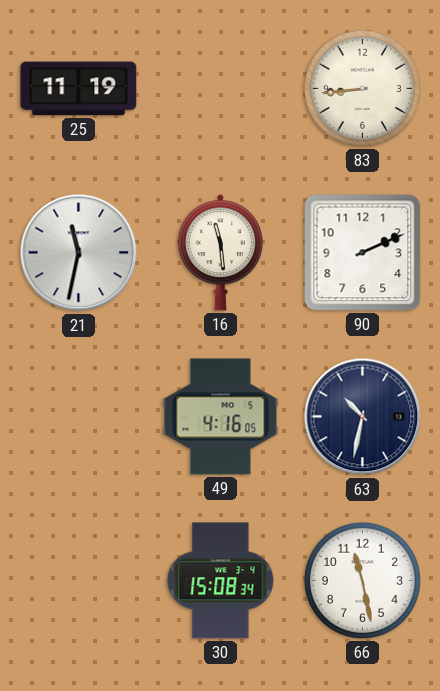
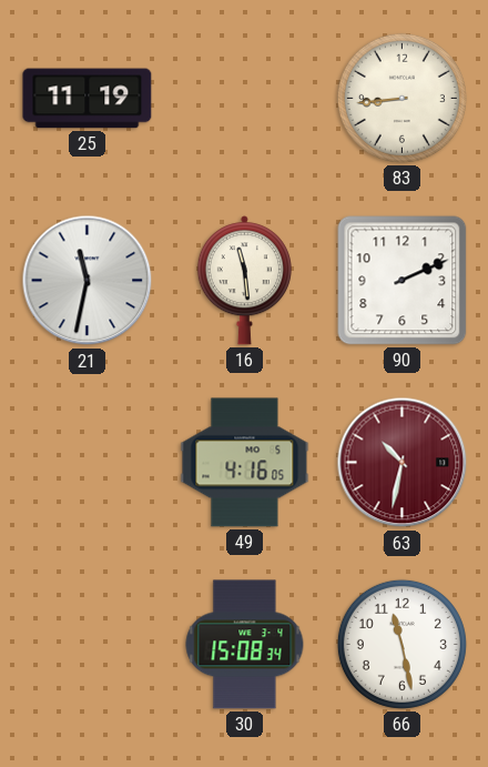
63 dial: navy -> burgundy (403, 463)
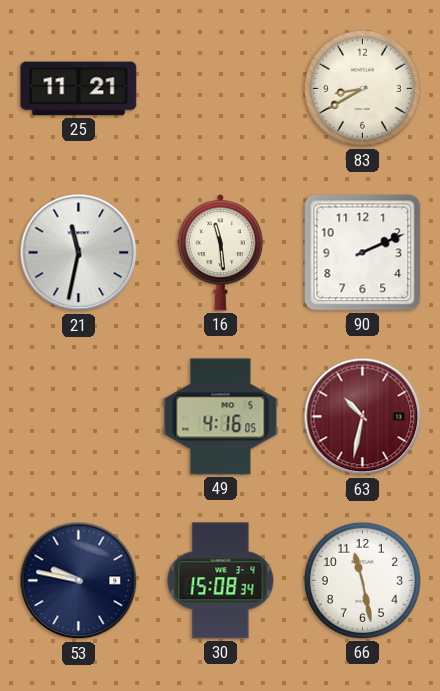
25: 11:19 -> 11:21 (79, 89)
83: 8:44 -> 8:40 (362, 88)
53: none -> 9:47 (79, 581)
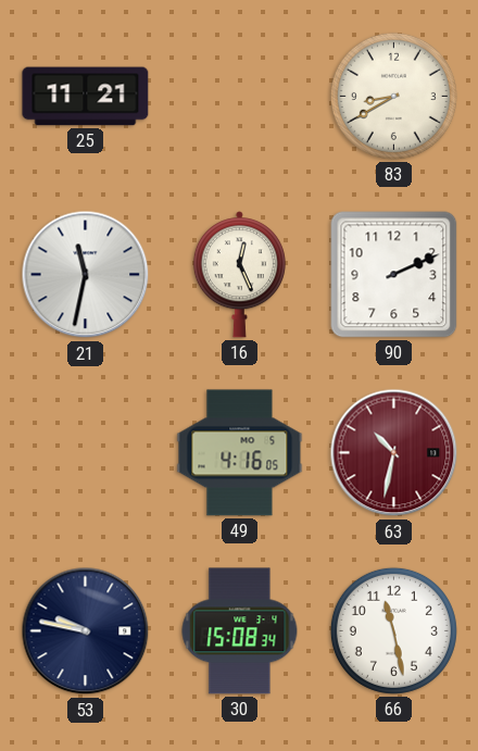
16: 11:29 -> 12:26 (239, 275)
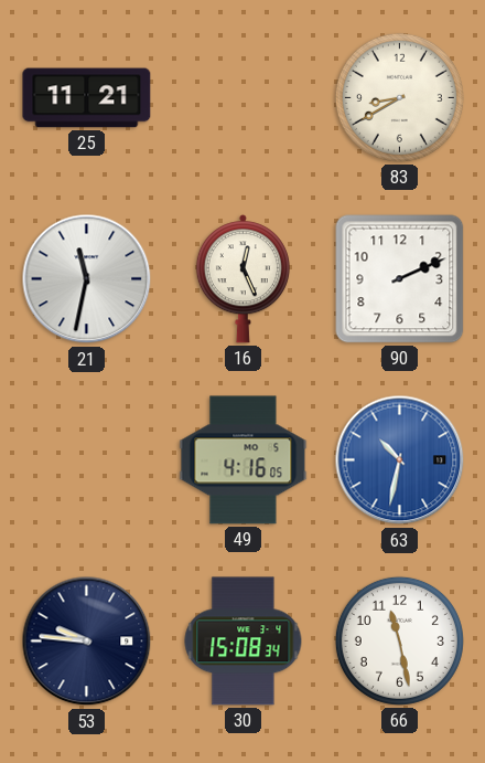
63 dial: burgundy -> blue (400, 460)
53: 9:47 -> 9:46 (87, 642)
